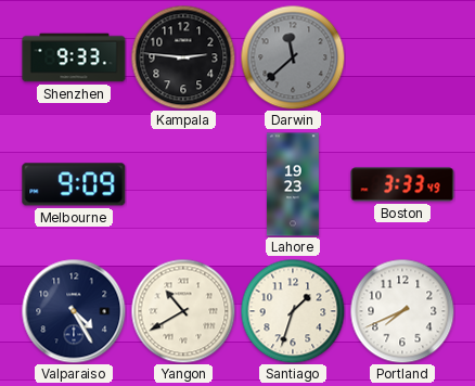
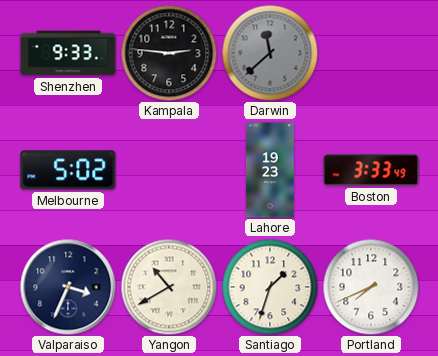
Melbourne: 9:09 -> 5:02 (68, 170)
Valparaiso: 4:25 -> 3:34 (68, 287)
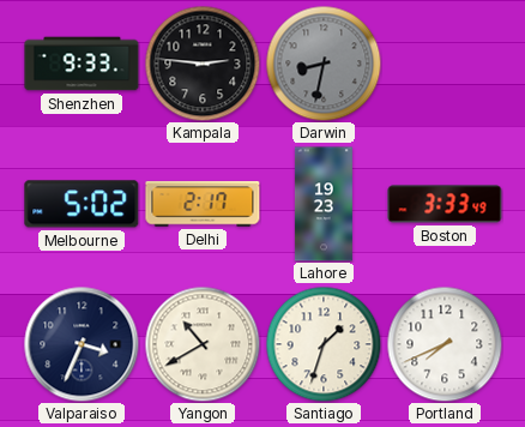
Darwin: 11:38 -> 8:32 (324, 64)
Delhi: none -> 2:17 (203, 204)
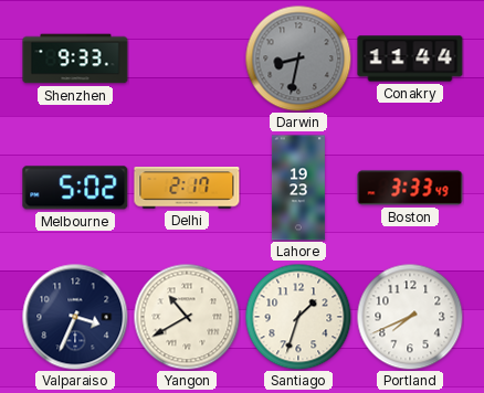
Kampala: 2:46 -> none (203, 64)
Conakry: none -> 11:44 (410, 59)
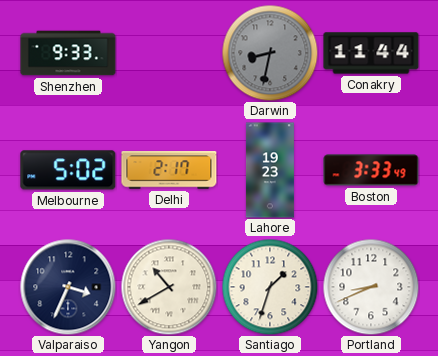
Portland: 7:41 -> 8:41 (371, 287)
